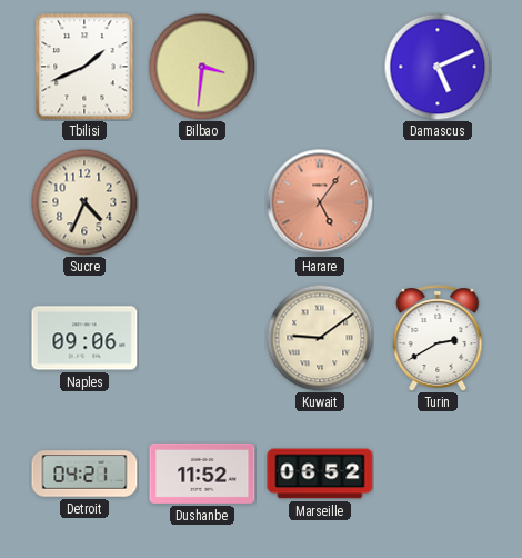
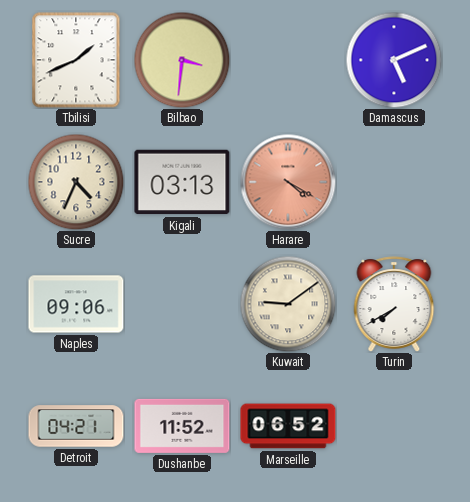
Kigali: none -> 03:13 (182, 182)
Harare: 5:06 -> 4:20 (288, 182)
Turin: 2:40 -> 7:40 (394, 304)
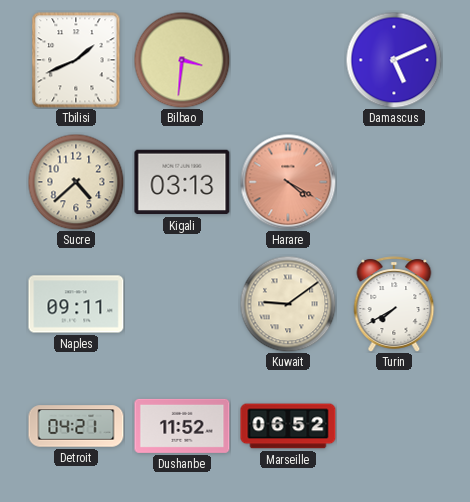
Sucre: 4:34 -> 4:38 (76, 182)
Naples: 09:06 -> 09:11 (76, 304)
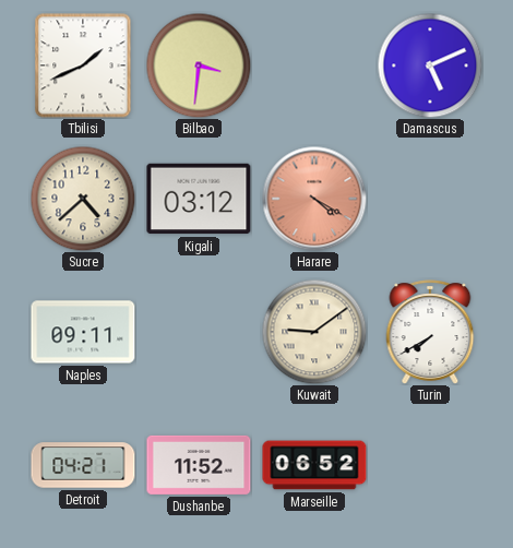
Kigali: 03:13 -> 03:12 (199, 199)
